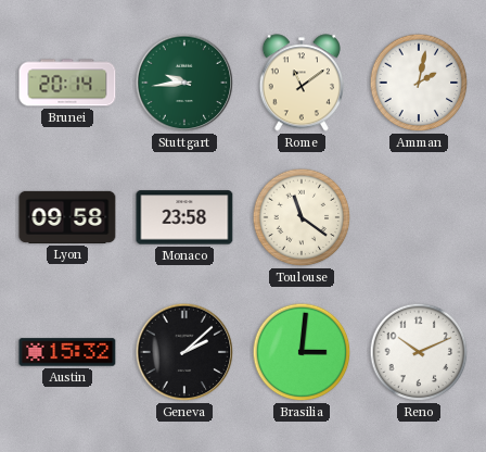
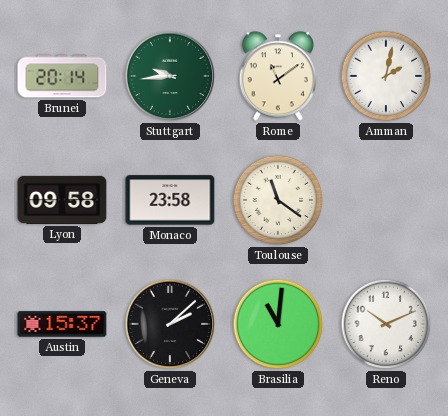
Austin: 15:32 -> 15:37 (62, 324)
Brasilia: 3:01 -> 11:01 (278, 324)
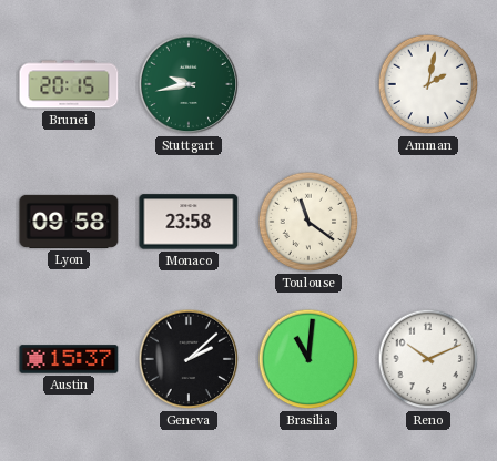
Brunei: 20:14 -> 20:15 (69, 84)
Stuttgart: 9:44 -> 9:43 (189, 84)
Rome: 11:09 -> none (277, 76)
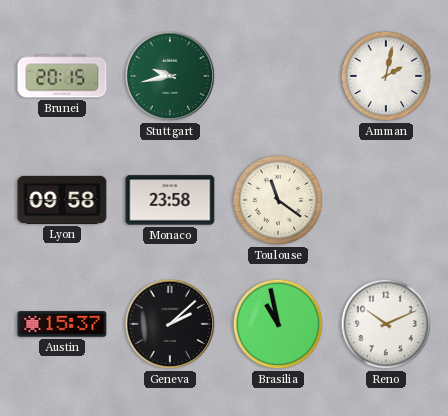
Brasilia: 11:01 -> 10:58 (278, 324)
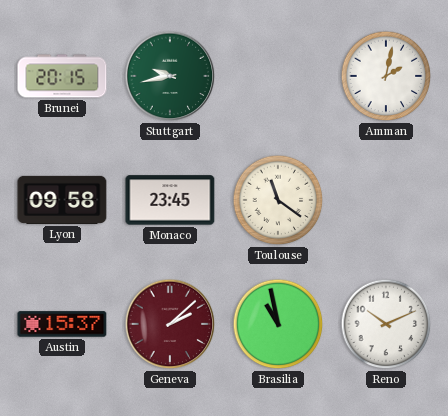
Monaco: 23:58 -> 23:45 (170, 200)
Geneva dial: black -> burgundy (170, 324)
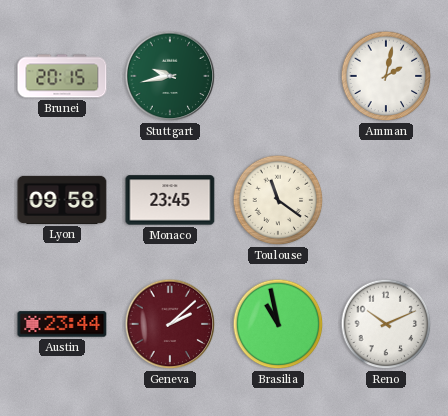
Austin: 15:37 -> 23:44 (62, 324)
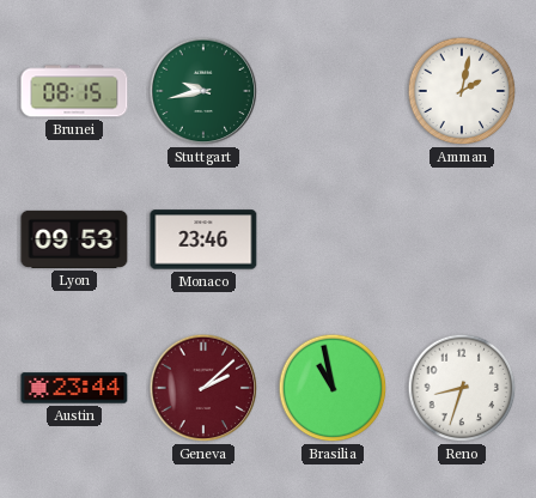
Brunei: 20:15 -> 08:15 (74, 91)
Lyon: 09:58 -> 09:53 (74, 239)
Monaco: 23:45 -> 23:46 (203, 239)
Toulouse: 11:21 -> none (278, 200)
Reno: 10:11 -> 8:33 (462, 388)
